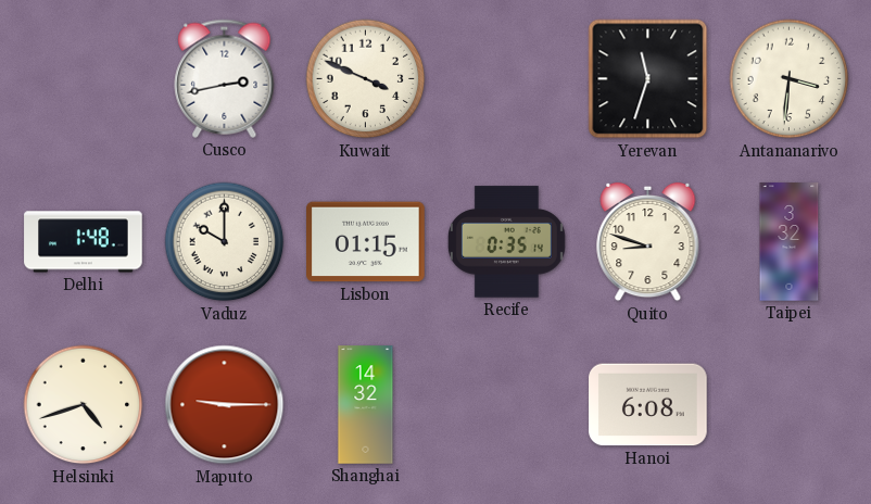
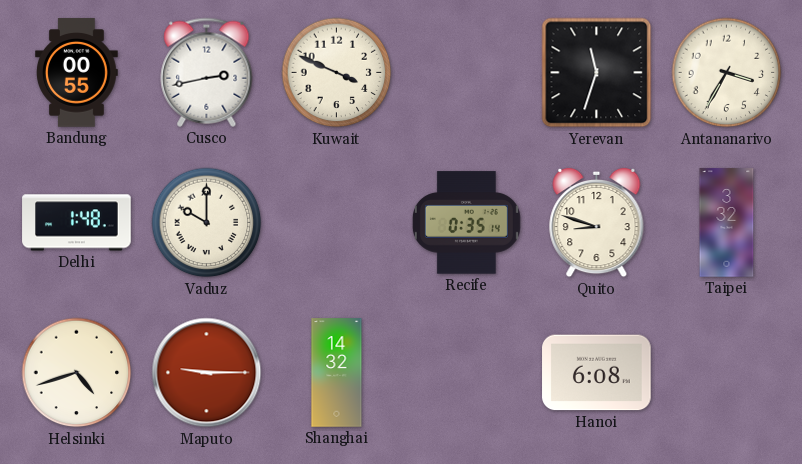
Bandung: none -> 00:55 (77, 73)
Antananarivo: 3:31 -> 3:35 (727, 73)
Lisbon: 01:15 -> none (366, 242)
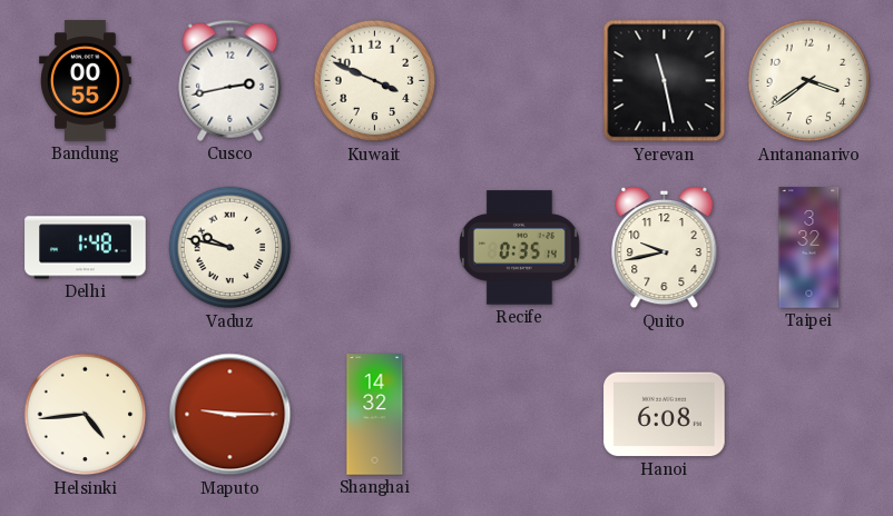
Yerevan: 11:33 -> 11:28 (665, 81)
Antananarivo: 3:35 -> 3:39 (809, 81)
Vaduz: 10:00 -> 9:47 (230, 248)
Quito: 8:48 -> 9:43 (665, 248)
Helsinki: 4:42 -> 4:44 (86, 415)
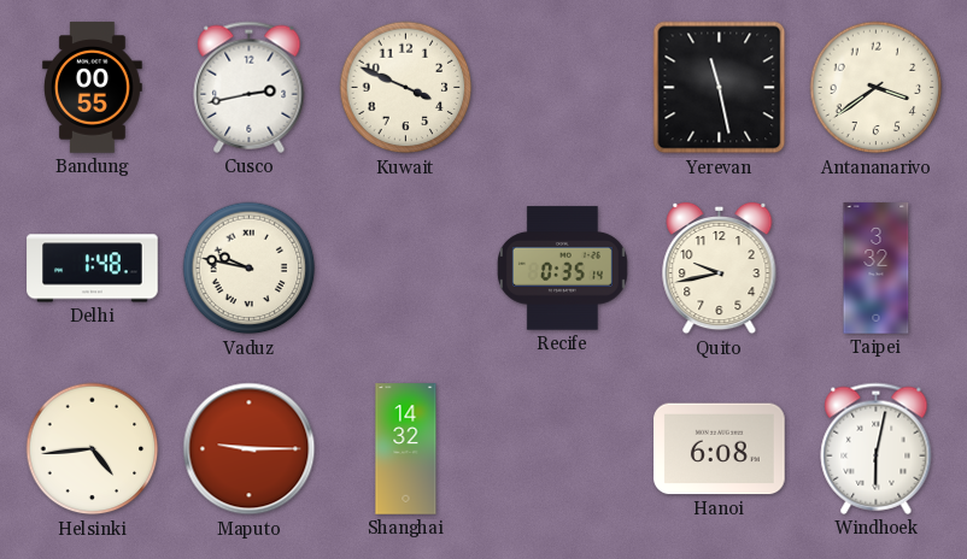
Windhoek: none -> 6:02 (877, 448)
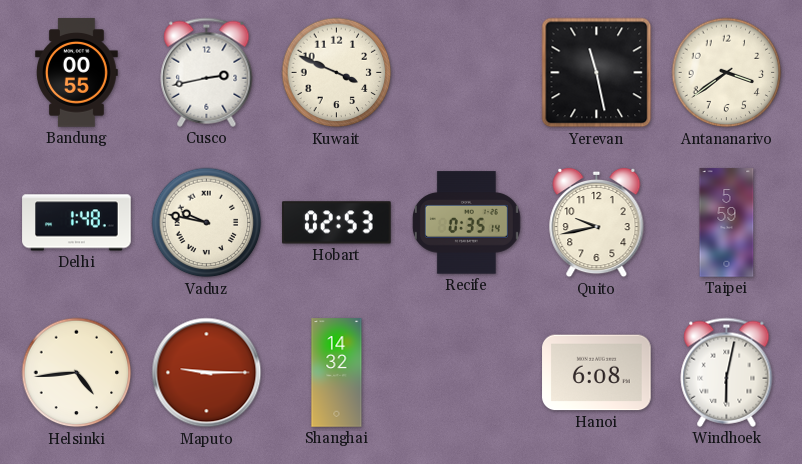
Hobart: none -> 02:53 (337, 223)
Taipei: 3:32 -> 5:59 (727, 223)
